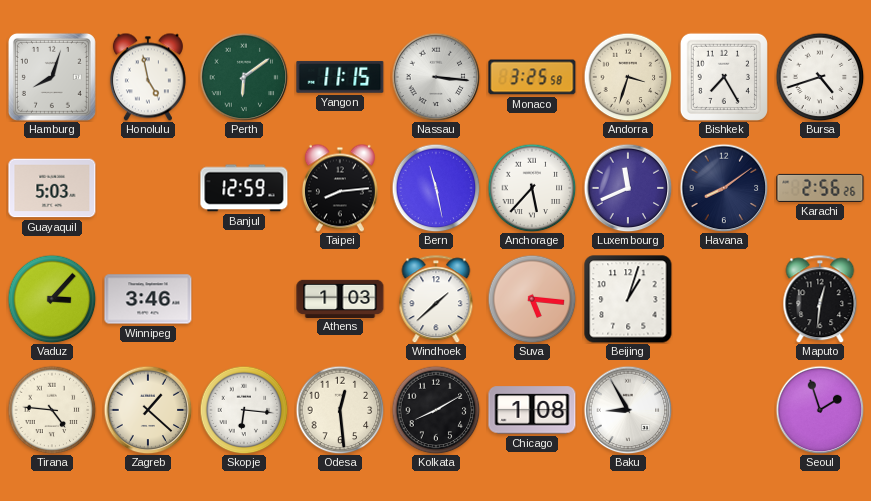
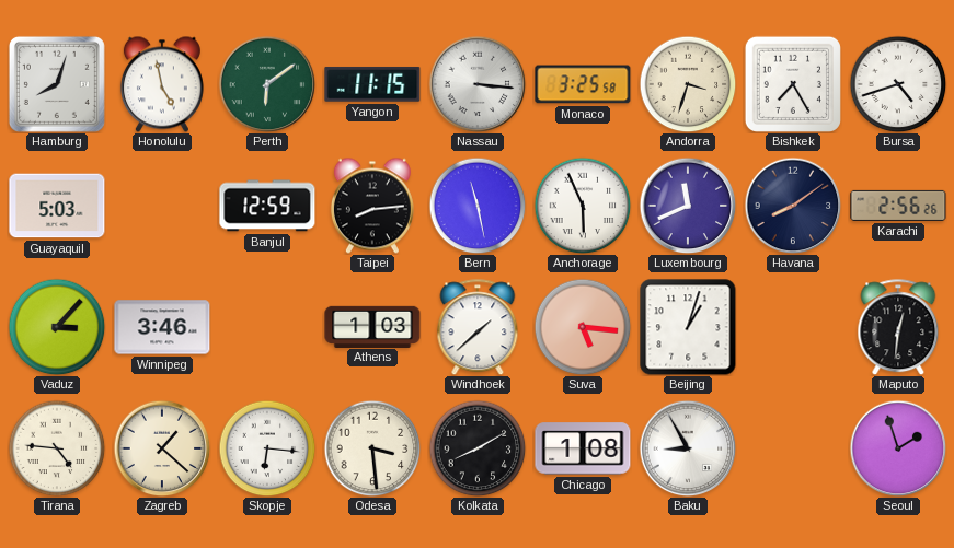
Anchorage: 5:37 -> 5:56 (583, 206)
Odesa: 12:29 -> 3:29 (372, 448)
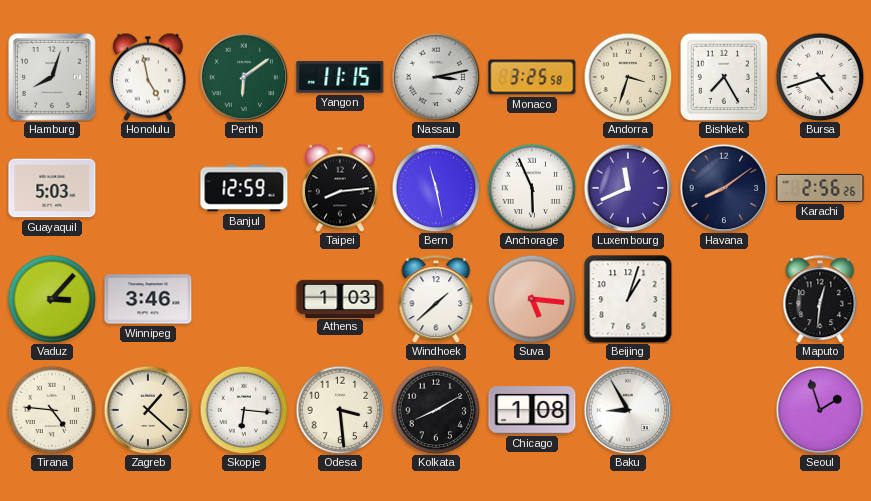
Nassau: 3:16 -> 3:13 (436, 77)
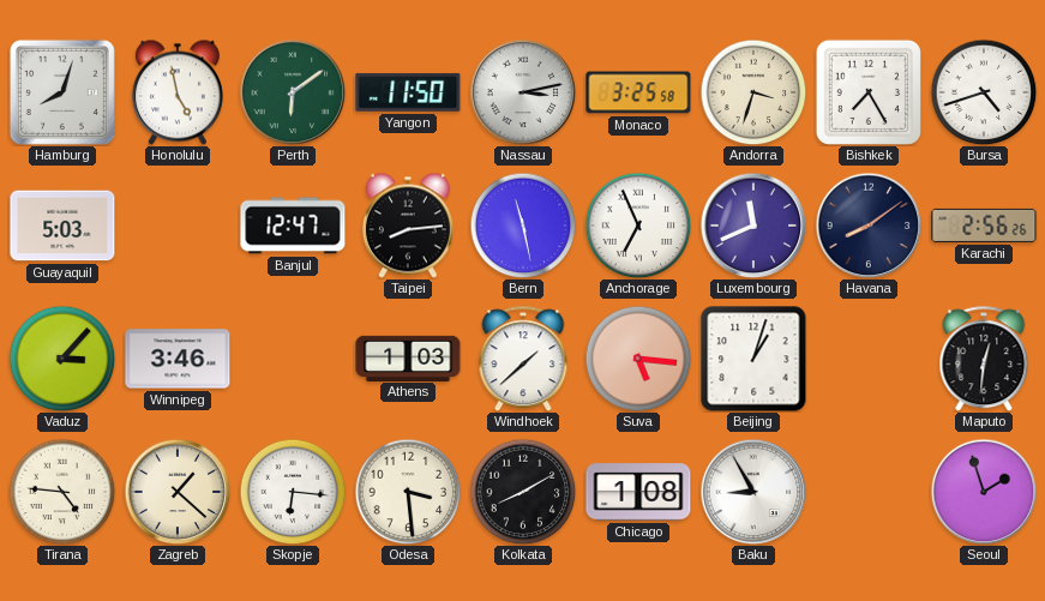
Yangon: 11:15 -> 11:50 (408, 92)
Banjul: 12:59 -> 12:47 (293, 226)
Anchorage: 5:56 -> 6:56 (638, 226)
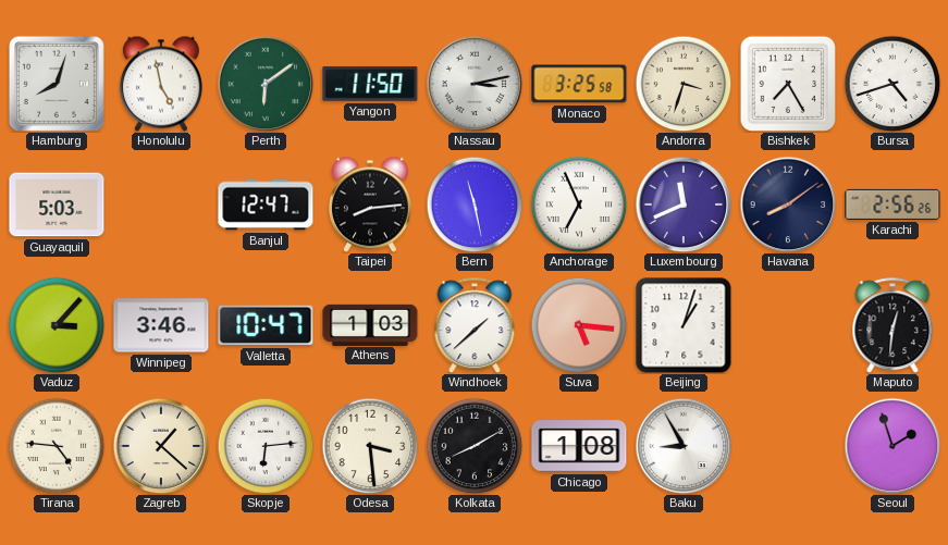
Valletta: none -> 10:47 (266, 325)
Skopje: 6:16 -> 6:14 (266, 446)
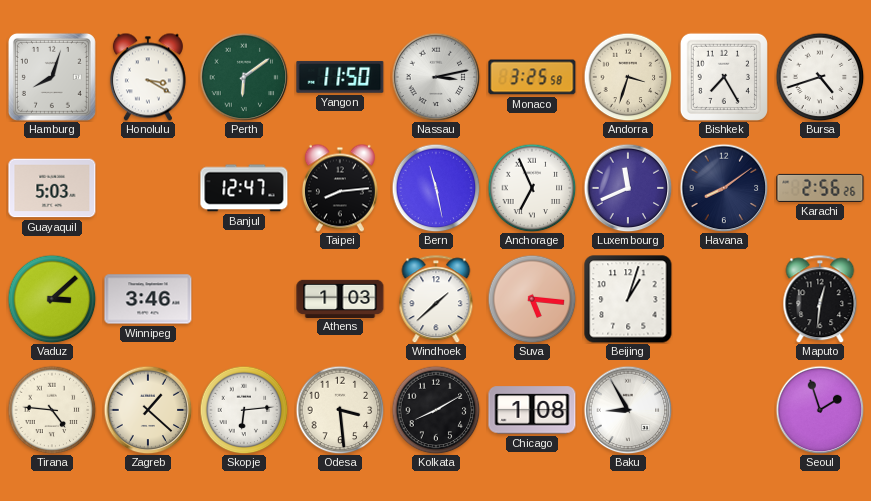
Honolulu: 4:58 -> 3:20 (148, 77)
Vaduz: 3:07 -> 3:08 (52, 299)
Valletta: 10:47 -> none (266, 325)
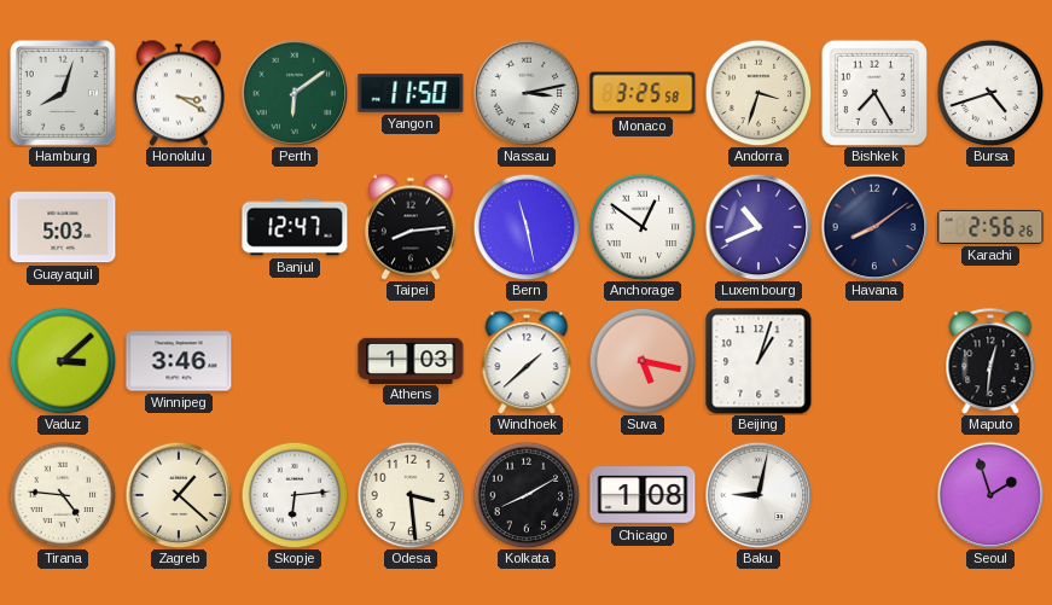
Anchorage: 6:56 -> 12:51 (643, 227)
Luxembourg: 11:41 -> 10:41 (759, 227)
Suva: 5:16 -> 5:17 (643, 361)
Baku: 8:55 -> 9:02 (759, 495)
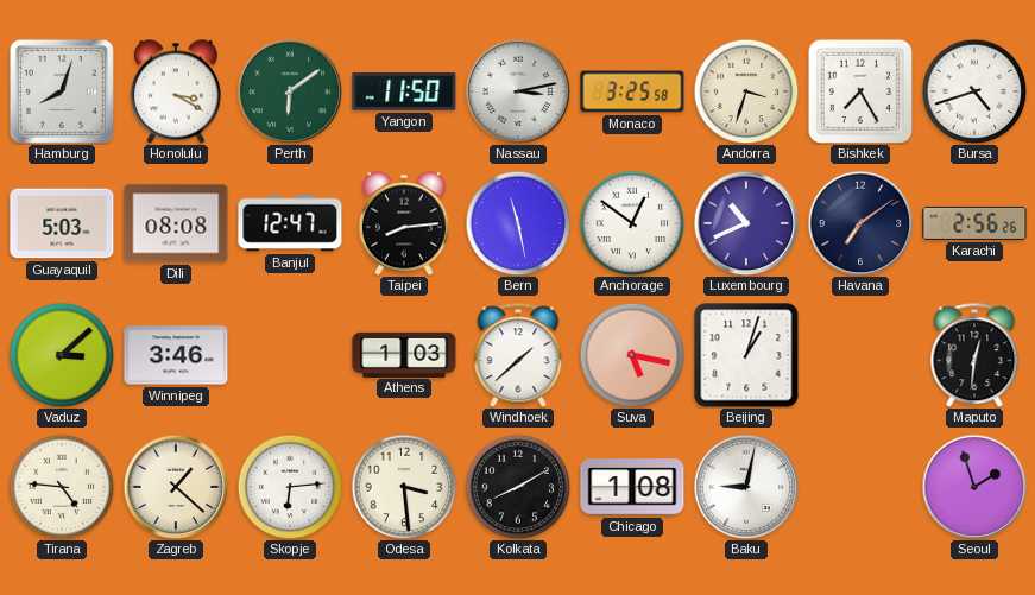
Dili: none -> 08:08 (176, 223)
Havana: 8:09 -> 7:09 (860, 223)
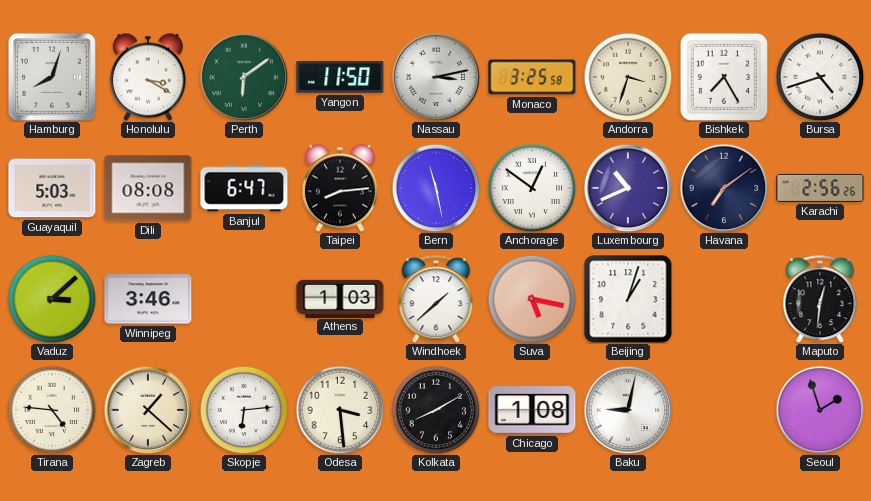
Banjul: 12:47 -> 6:47 (244, 188)
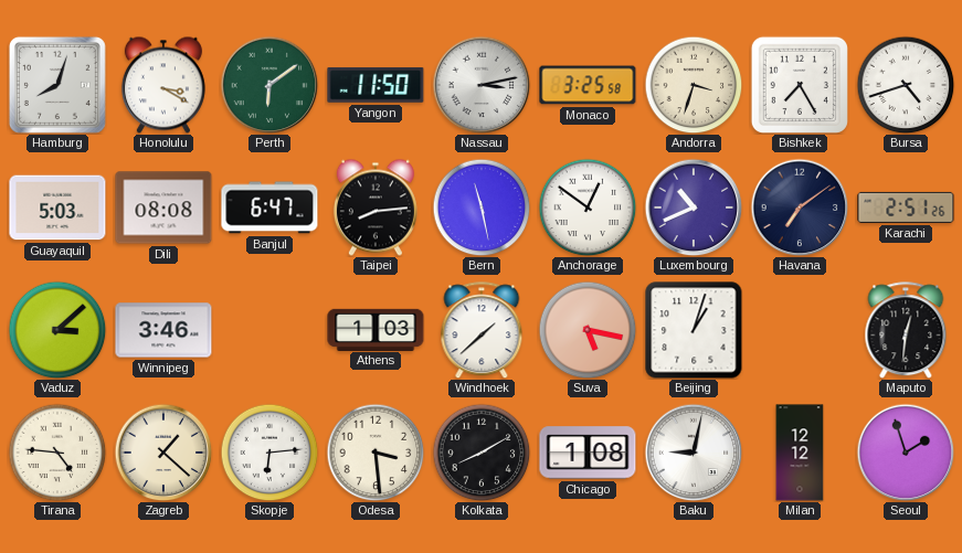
Karachi: 2:56 -> 2:51 (906, 208)
Milan: none -> 12:12 (800, 453)
